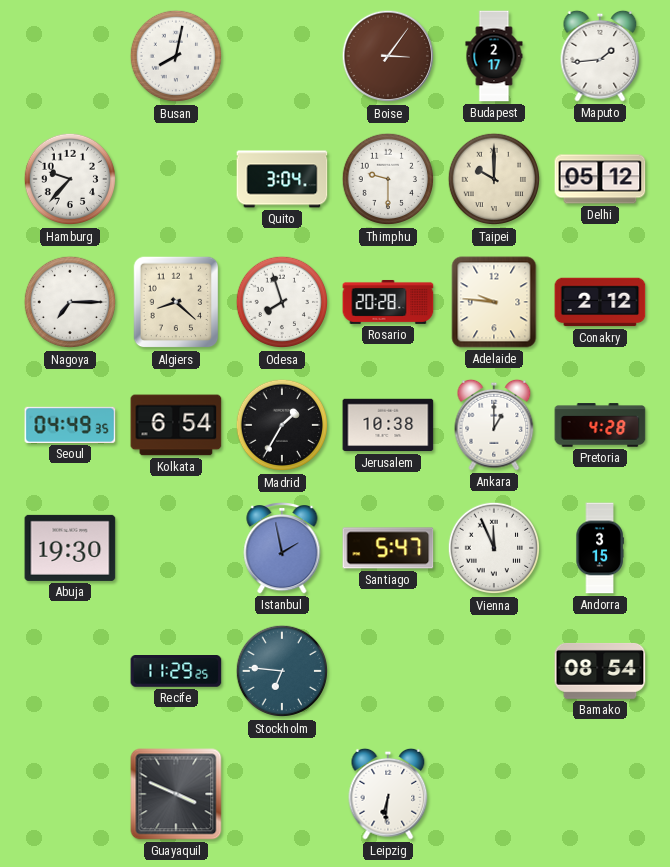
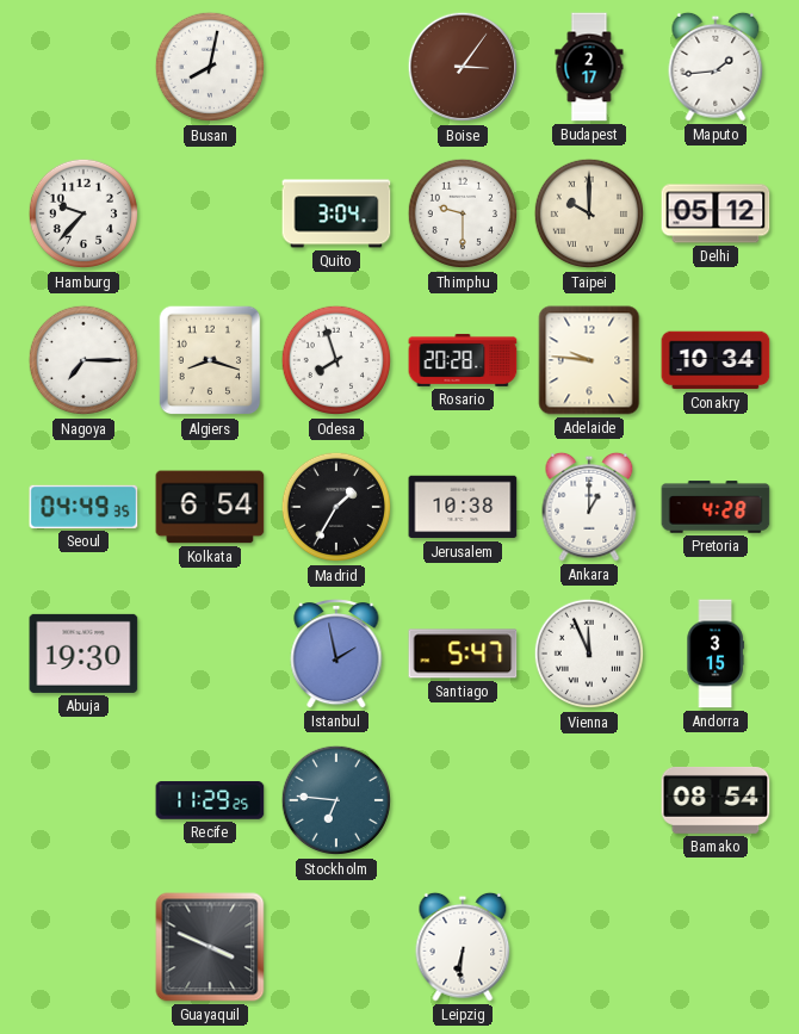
Algiers: 8:22 -> 8:18 (210, 360)
Conakry: 2:12 -> 10:34 (716, 360)
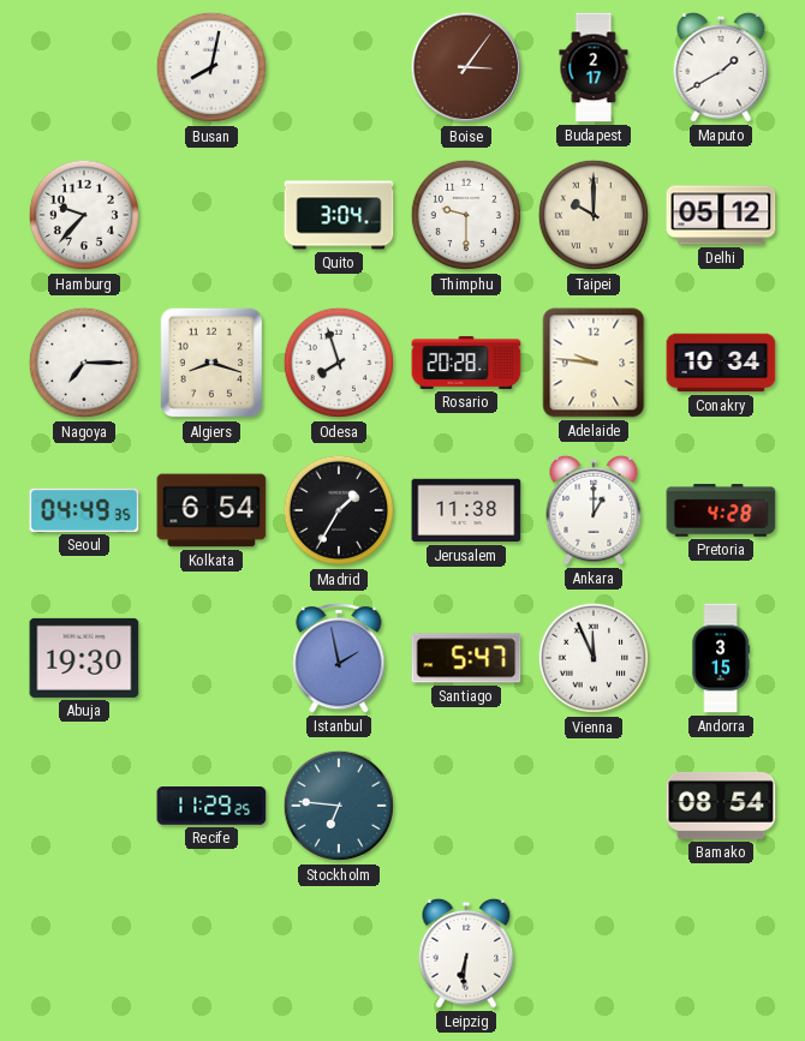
Maputo: 1:44 -> 1:40 (721, 67)
Jerusalem: 10:38 -> 11:38 (466, 510)
Guayaquil: 3:49 -> none (210, 947)
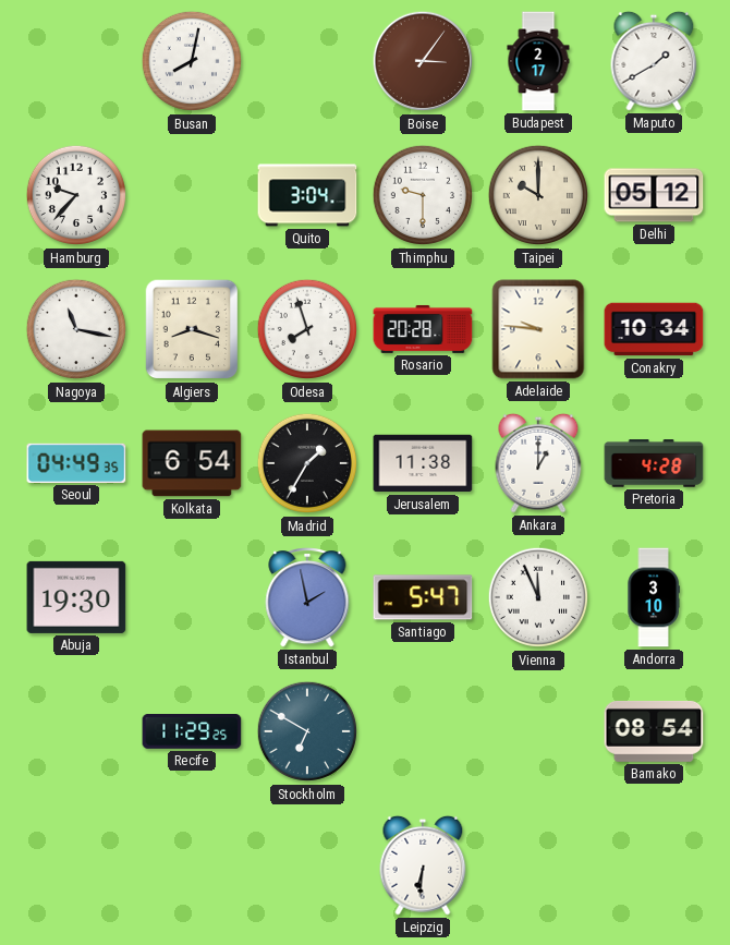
Nagoya: 7:15 -> 11:17 (76, 329)
Andorra: 3:15 -> 3:10 (654, 597)
Stockholm: 6:46 -> 6:50 (307, 731)
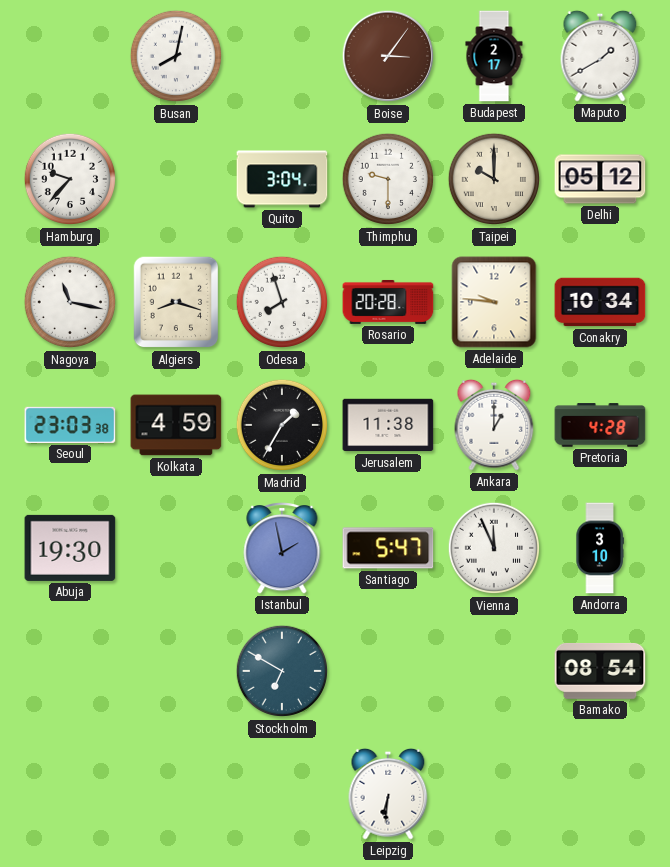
Seoul: 04:49 -> 23:03 (70, 425)
Kolkata: 6:54 -> 4:59 (176, 425)
Recife: 11:29 -> none (192, 732)
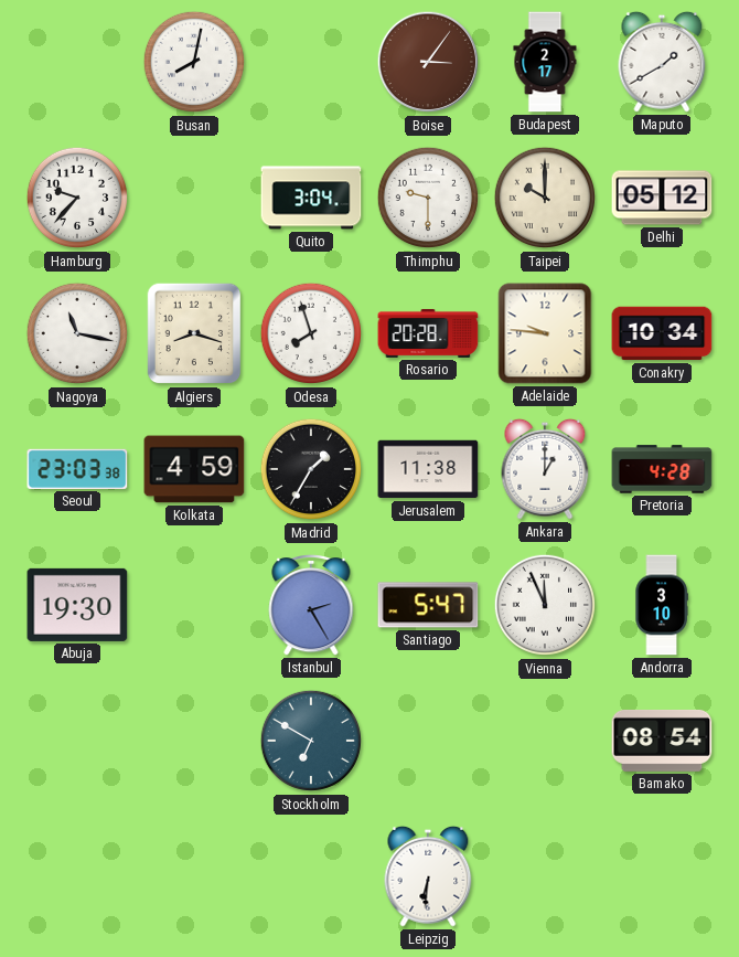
Istanbul: 1:58 -> 2:25 (311, 606)
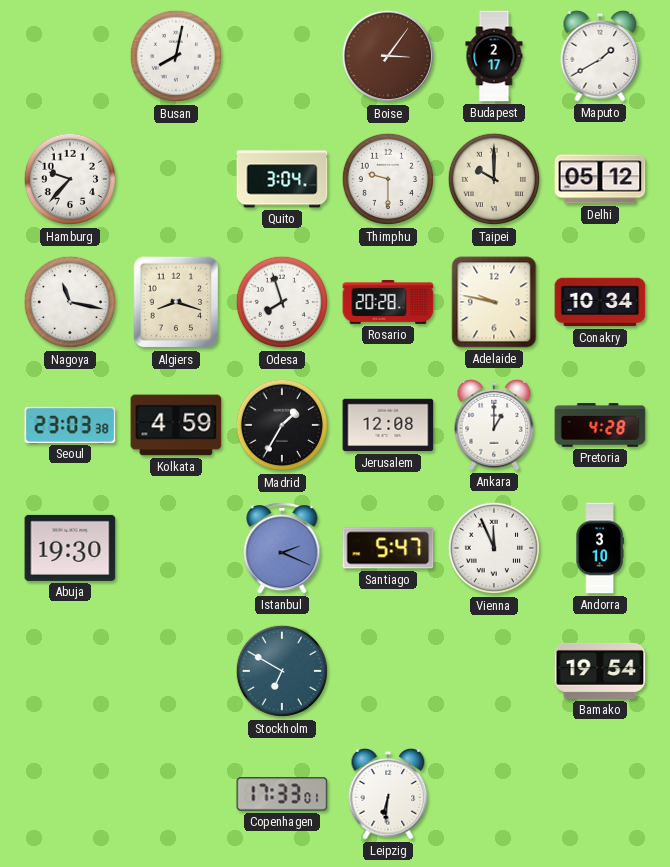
Adelaide: 9:46 -> 9:47 (494, 302)
Jerusalem: 11:38 -> 12:08 (388, 425)
Istanbul: 2:25 -> 2:19 (282, 549)
Bamako: 08:54 -> 19:54 (600, 671)
Copenhagen: none -> 17:33 (282, 794)
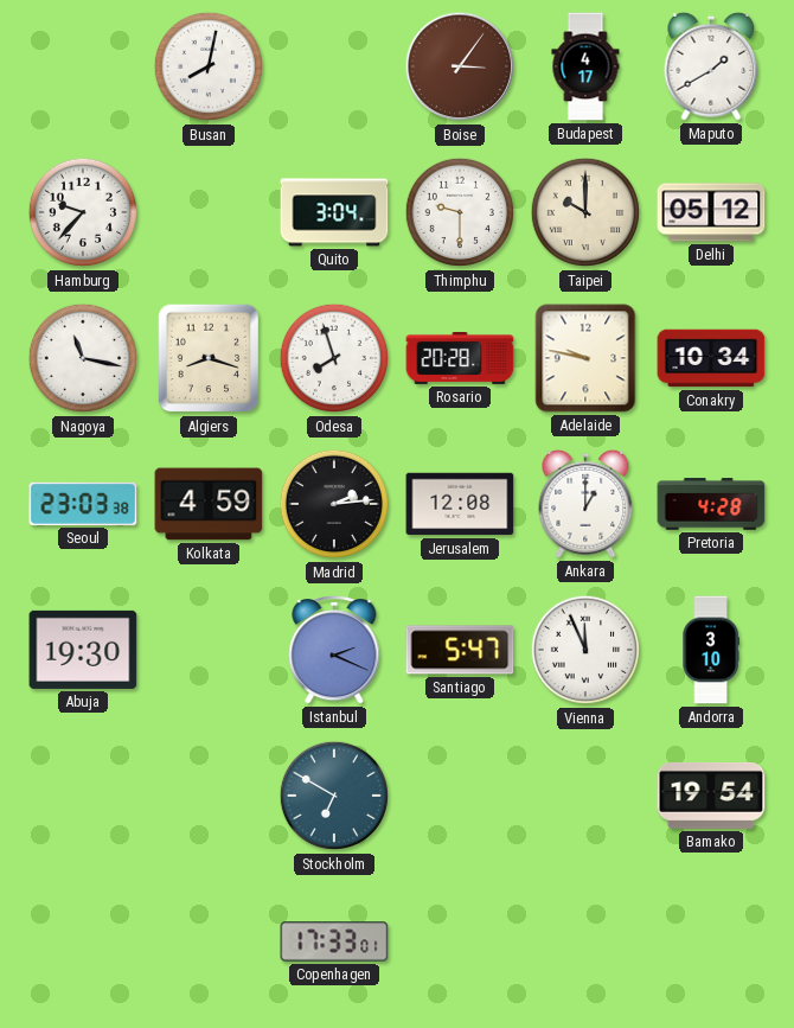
Budapest: 2:17 -> 4:17 (585, 66)
Madrid: 1:35 -> 2:14 (334, 504)
Leipzig: 6:31 -> none (388, 794)
